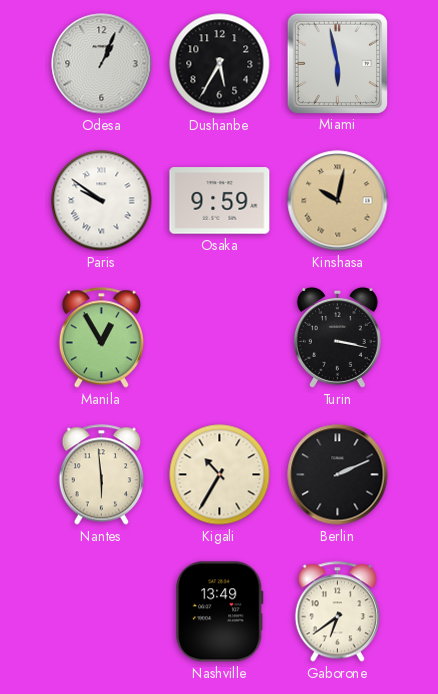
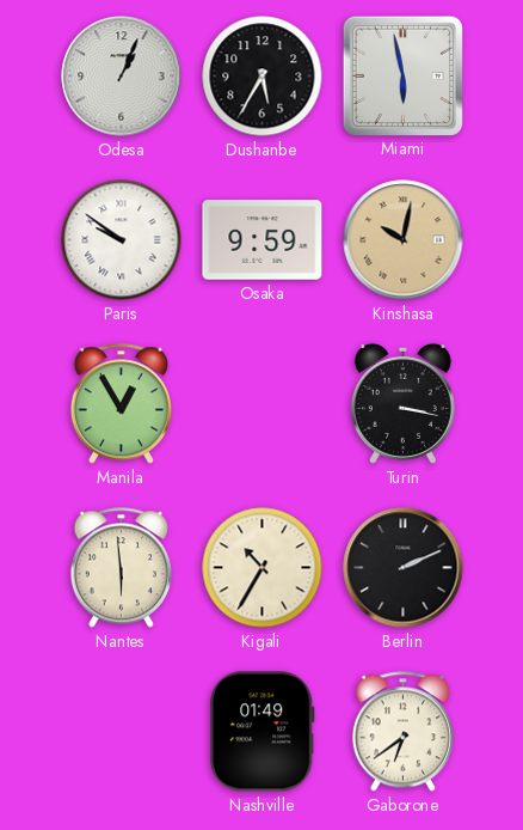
Nashville: 13:49 -> 01:49 (263, 732)
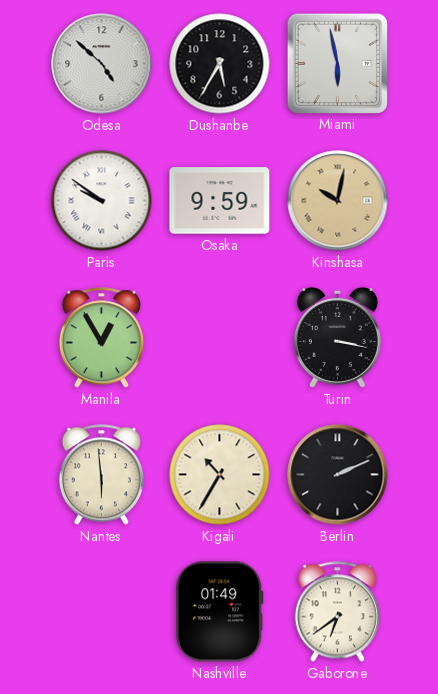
Odesa: 1:04 -> 4:52 (102, 64)
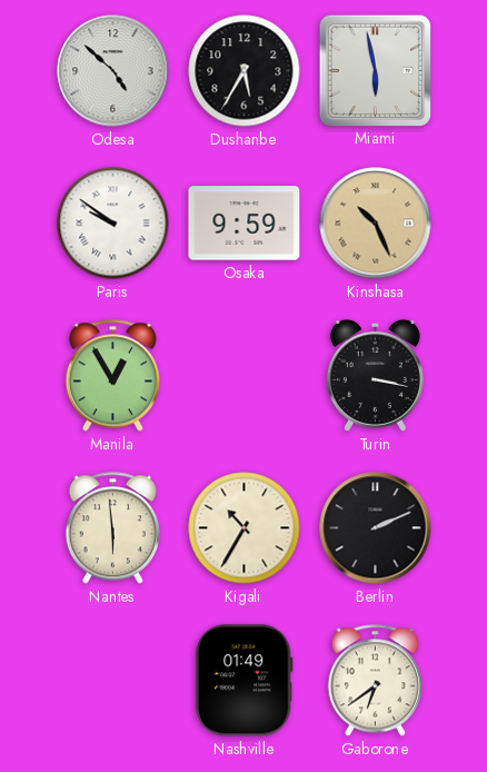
Kinshasa: 10:02 -> 10:26 (376, 224)
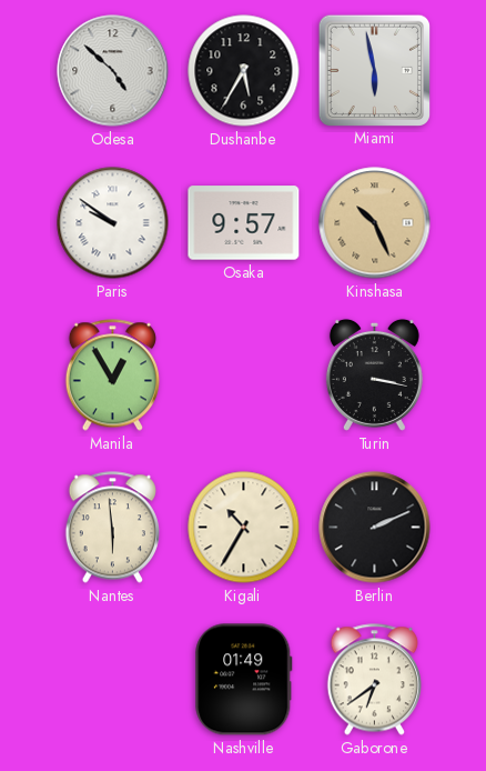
Osaka: 9:59 -> 9:57 (244, 223)
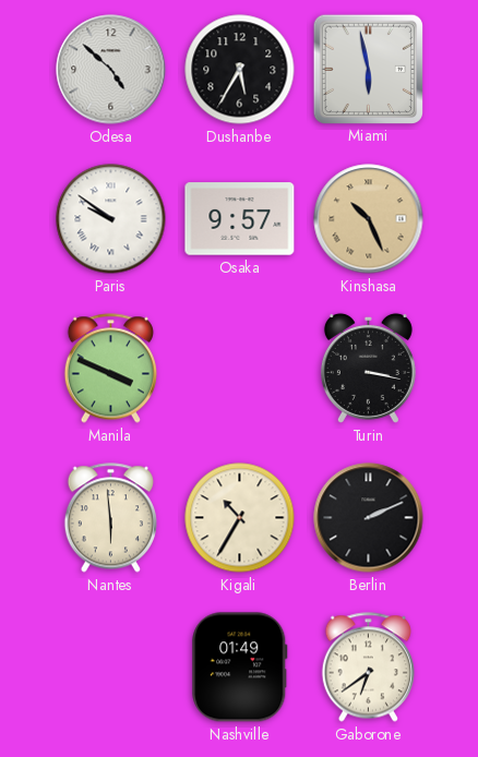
Manila: 12:55 -> 3:49 (110, 369)
